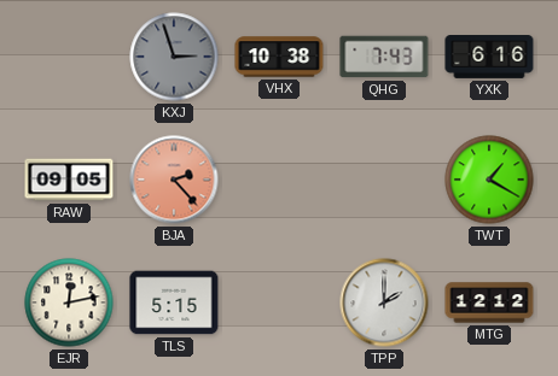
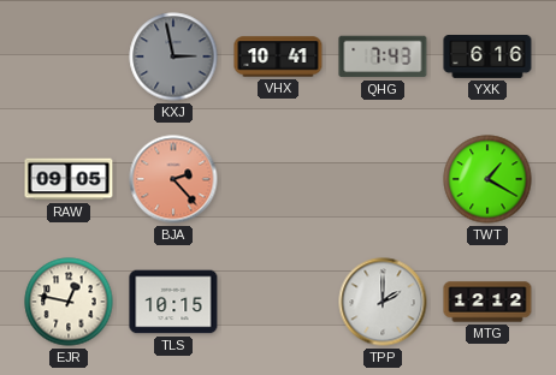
KXJ: 2:57 -> 2:58 (173, 56)
VHX: 10:38 -> 10:41 (278, 56)
EJR: 12:13 -> 12:47 (69, 302)
TLS: 5:15 -> 10:15 (173, 302)
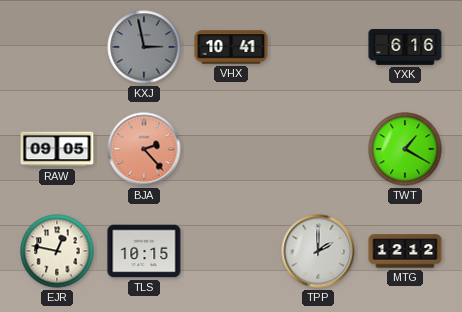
QHG: 7:43 -> none (383, 56)
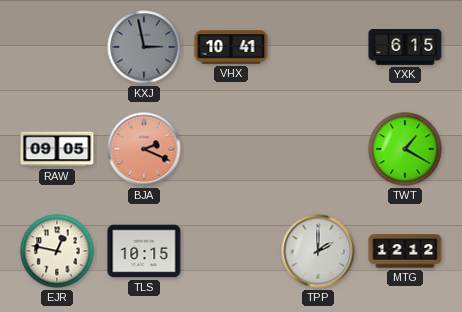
YXK: 6:16 -> 6:15 (405, 48)
BJA: 2:23 -> 2:19 (144, 149)
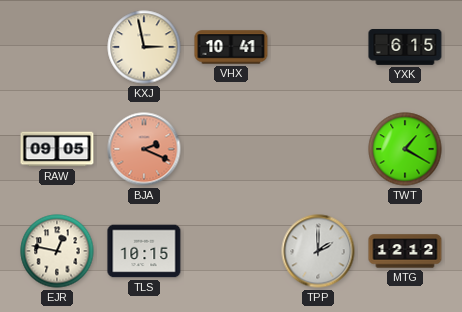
KXJ dial: grey -> cream (144, 47)
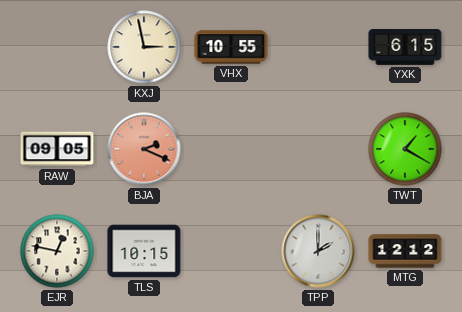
VHX: 10:41 -> 10:55 (231, 47)
